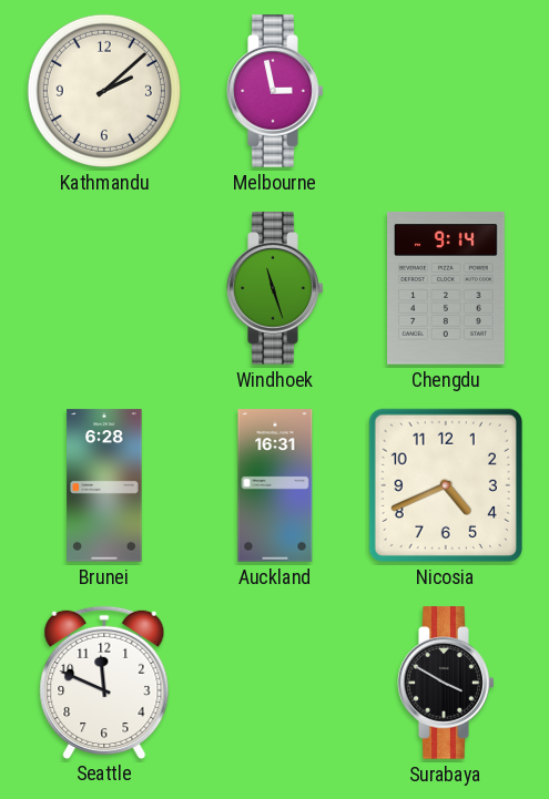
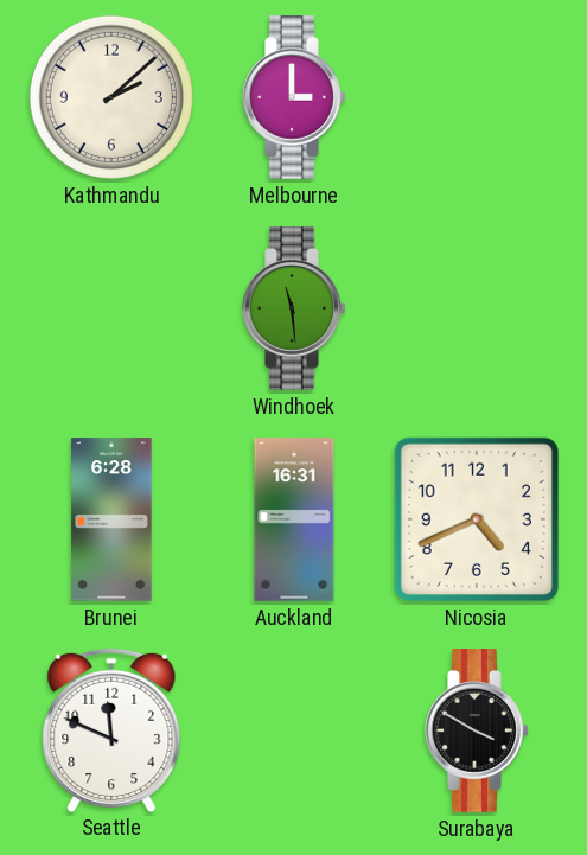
Melbourne: 2:58 -> 3:00 (294, 97)
Windhoek: 11:27 -> 11:29 (294, 308)
Chengdu: 9:14 -> none (447, 288)
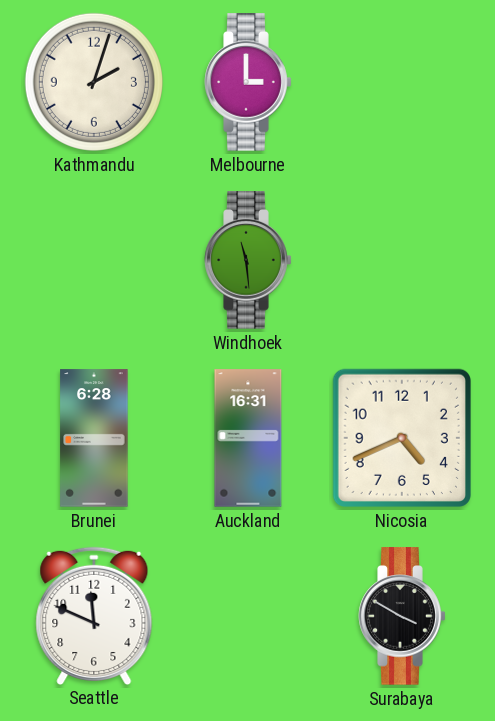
Kathmandu: 2:08 -> 2:03 (94, 82)
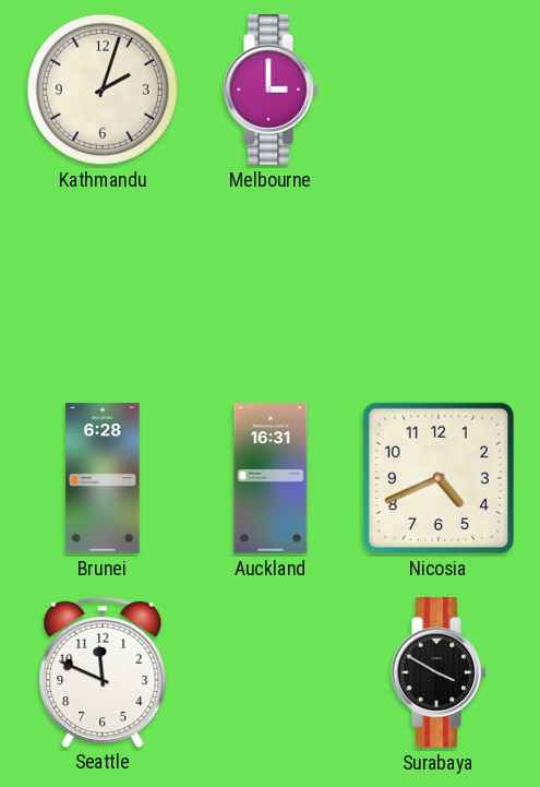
Windhoek: 11:29 -> none (248, 260)
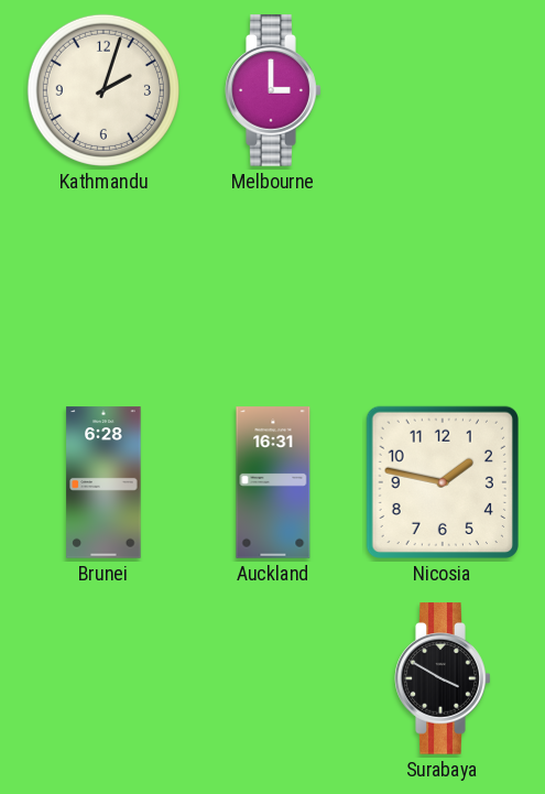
Nicosia: 4:41 -> 1:47 (443, 482)
Seattle: 11:49 -> none (103, 671)
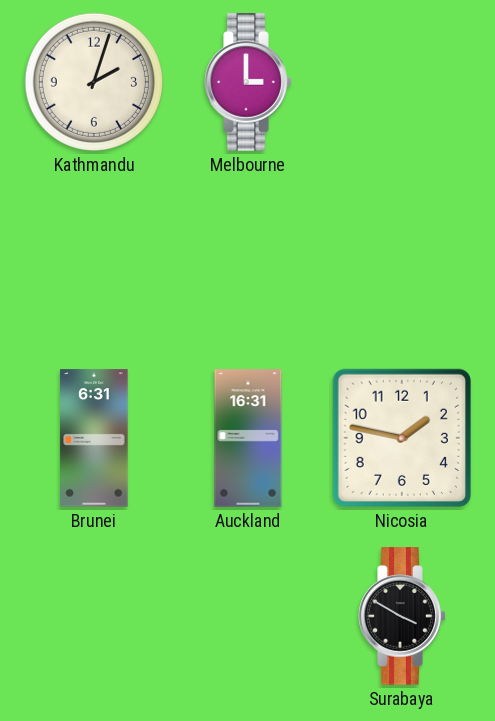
Brunei: 6:28 -> 6:31 (94, 438)
